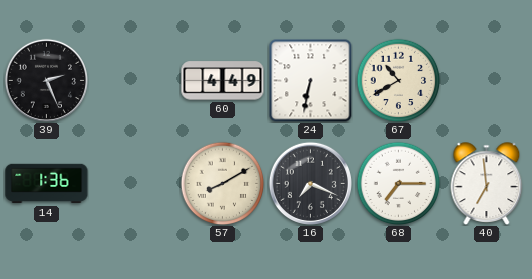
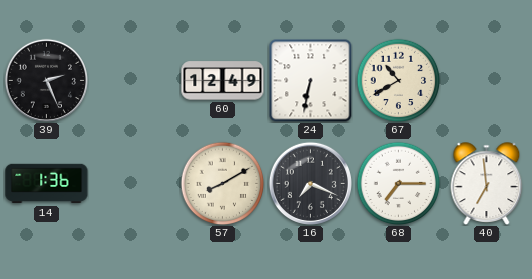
60: 4:49 -> 12:49 (223, 81)
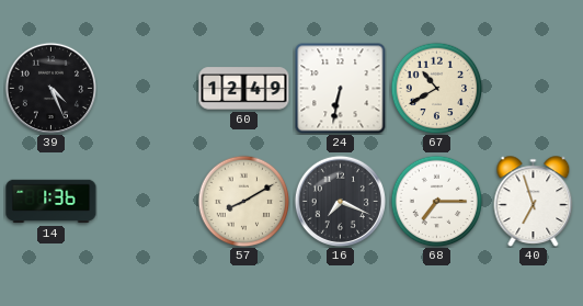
39: 2:26 -> 4:26 (50, 88)
40: 6:59 -> 6:57 (534, 202)
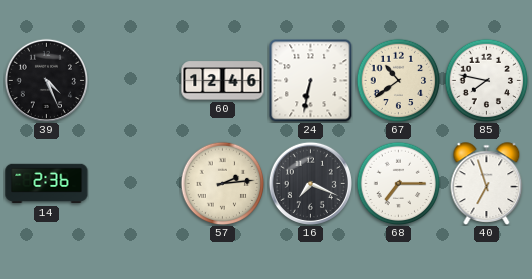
60: 12:49 -> 12:46 (223, 81)
67: 10:40 -> 10:39 (398, 80)
85: none -> 7:47 (486, 80)
14: 1:36 -> 2:36 (47, 184)
57: 8:10 -> 2:14 (222, 183)
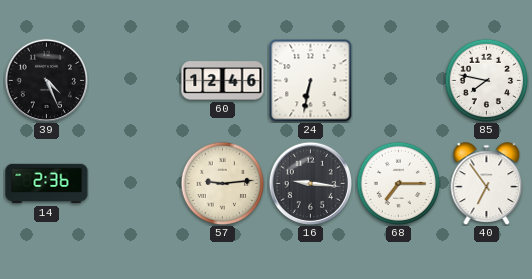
67: 10:39 -> none (398, 80)
57: 2:14 -> 9:14 (222, 183)
16: 7:19 -> 9:16 (310, 183)
40: 6:57 -> 6:54 (487, 184)
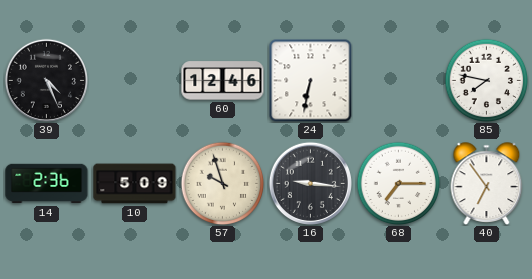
10: none -> 5:09 (135, 184)
57: 9:14 -> 9:57 (222, 183)
